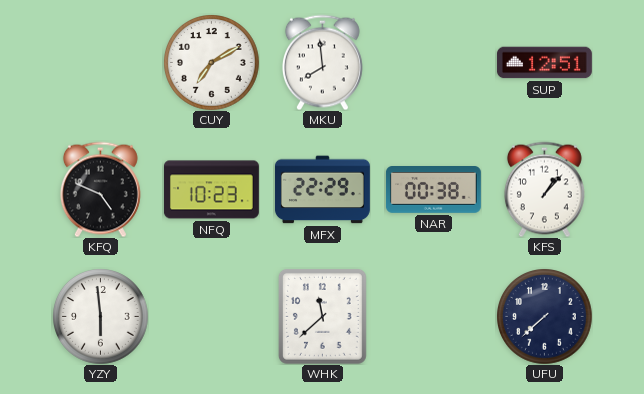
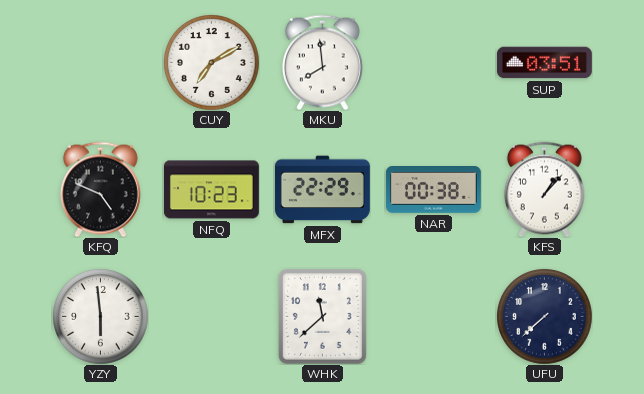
SUP: 12:51 -> 03:51 (544, 63)
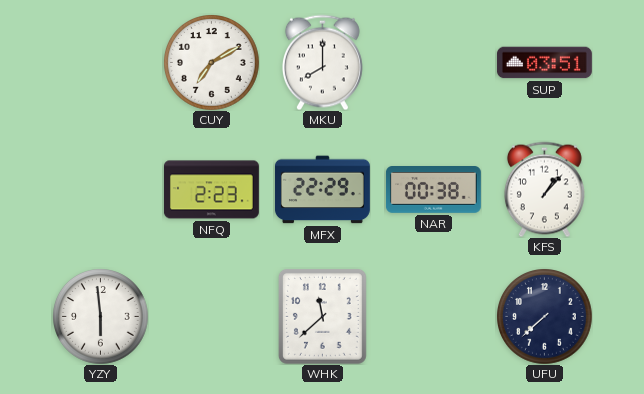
MKU: 7:59 -> 8:00 (322, 62)
KFQ: 4:49 -> none (100, 189)
NFQ: 10:23 -> 2:23 (211, 190)
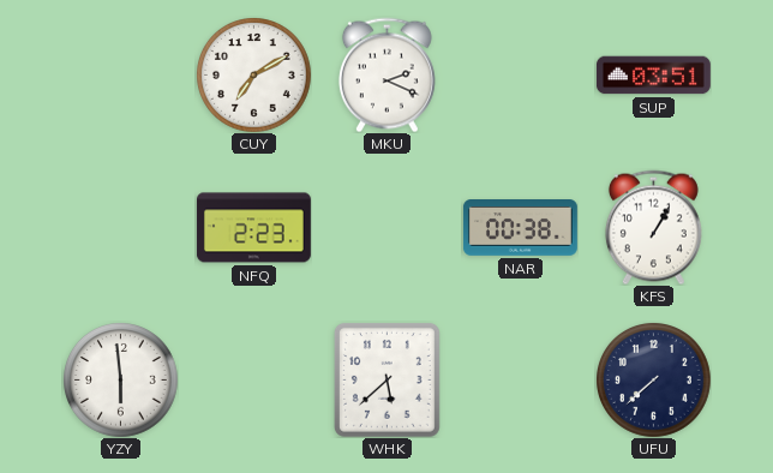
MKU: 8:00 -> 2:19 (386, 74)
MFX: 22:29 -> none (322, 190)
KFS: 1:07 -> 1:05 (653, 227)
WHK: 11:38 -> 5:38 (386, 379)
